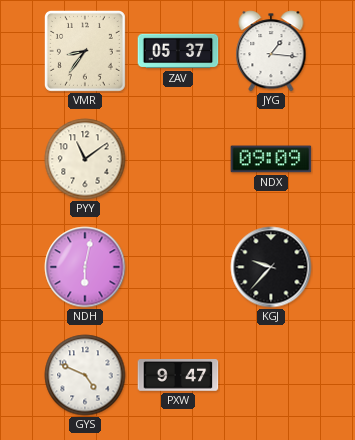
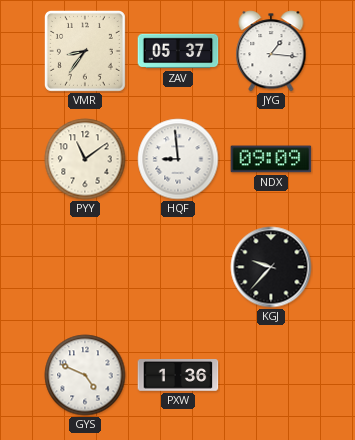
HQF: none -> 8:59 (178, 159)
NDH: 6:02 -> none (85, 267)
PXW: 9:47 -> 1:36 (178, 375)
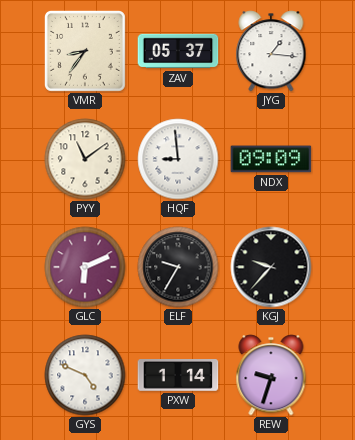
GLC: none -> 6:11 (85, 267)
ELF: none -> 9:35 (178, 267)
PXW: 1:36 -> 1:14 (178, 375)
REW: none -> 9:33 (271, 375)
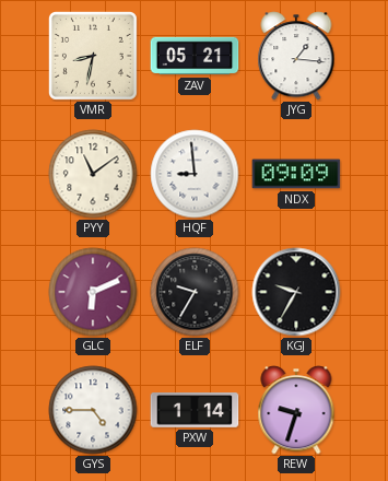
VMR: 8:36 -> 8:32 (93, 56)
ZAV: 05:37 -> 05:21 (195, 56)
KGJ: 9:37 -> 9:35 (296, 292)
GYS: 4:49 -> 4:45 (93, 410)
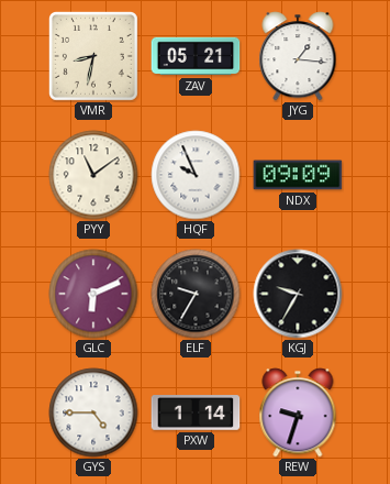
HQF: 8:59 -> 9:56 (196, 175)
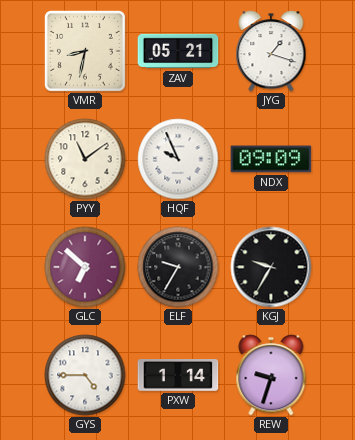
JYG: 1:16 -> 1:18 (271, 51)
GLC: 6:11 -> 6:52 (85, 267)
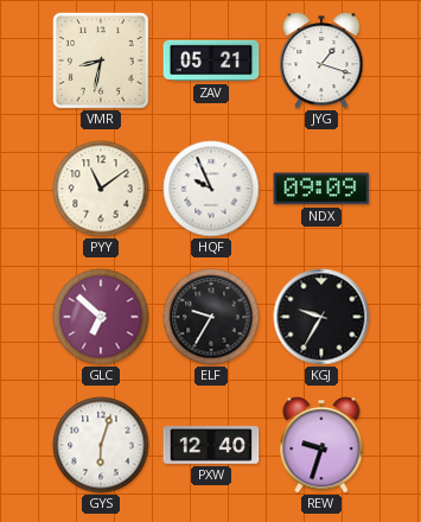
GYS: 4:45 -> 6:03 (101, 445)
PXW: 1:14 -> 12:40 (211, 445)
